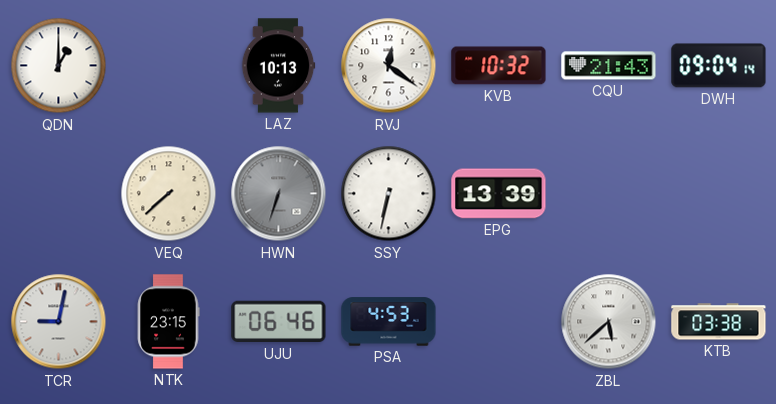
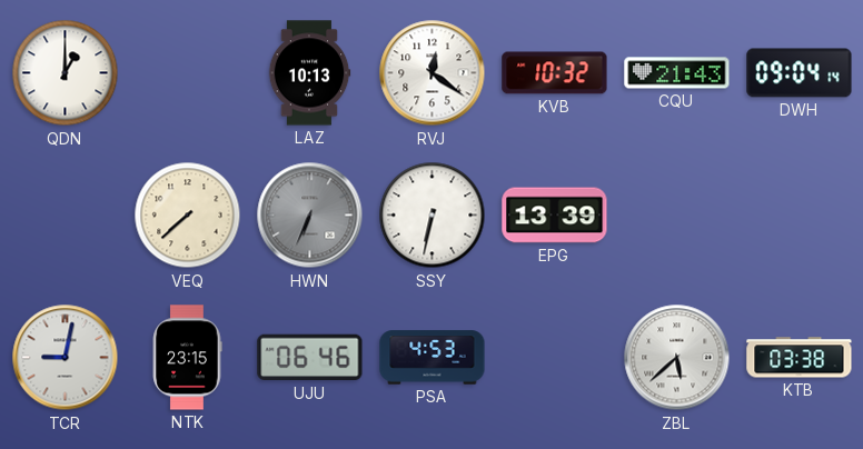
HWN: 6:33 -> 6:34 (310, 216)
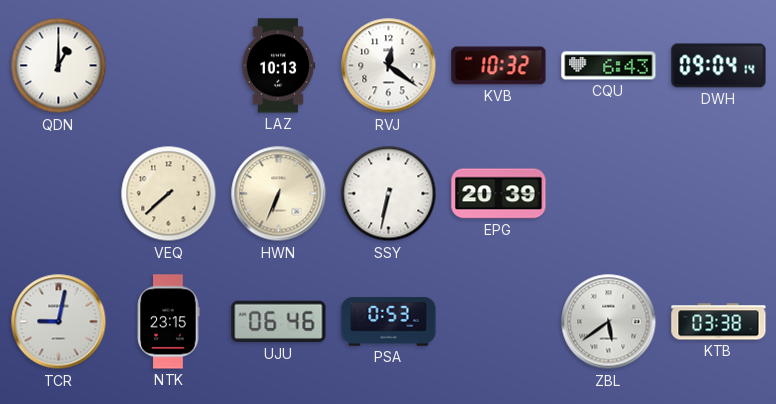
CQU: 21:43 -> 6:43 (609, 66)
HWN dial: grey -> cream (279, 194)
EPG: 13:39 -> 20:39 (499, 194)
PSA: 4:53 -> 0:53 (389, 322)
ZBL: 5:38 -> 5:39 (609, 322)
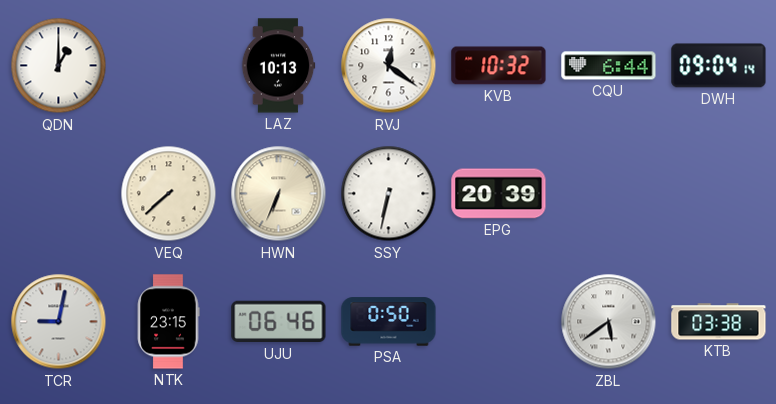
CQU: 6:43 -> 6:44 (609, 66)
PSA: 0:53 -> 0:50 (389, 322)
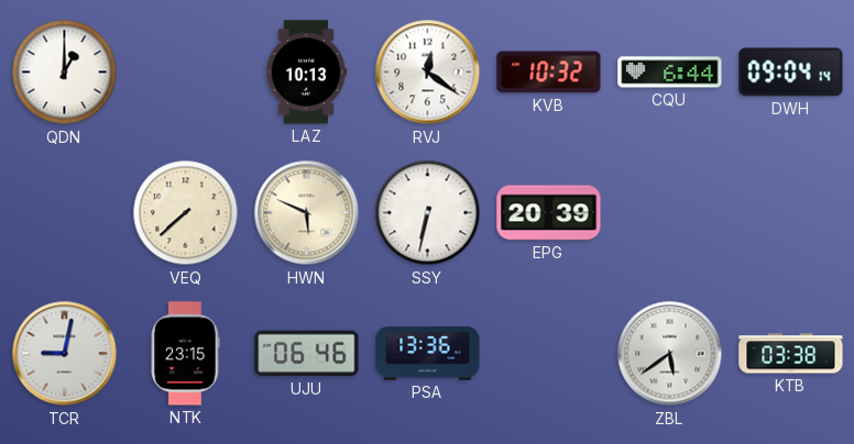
HWN: 6:34 -> 5:49 (307, 213)
PSA: 0:50 -> 13:36 (428, 354)
